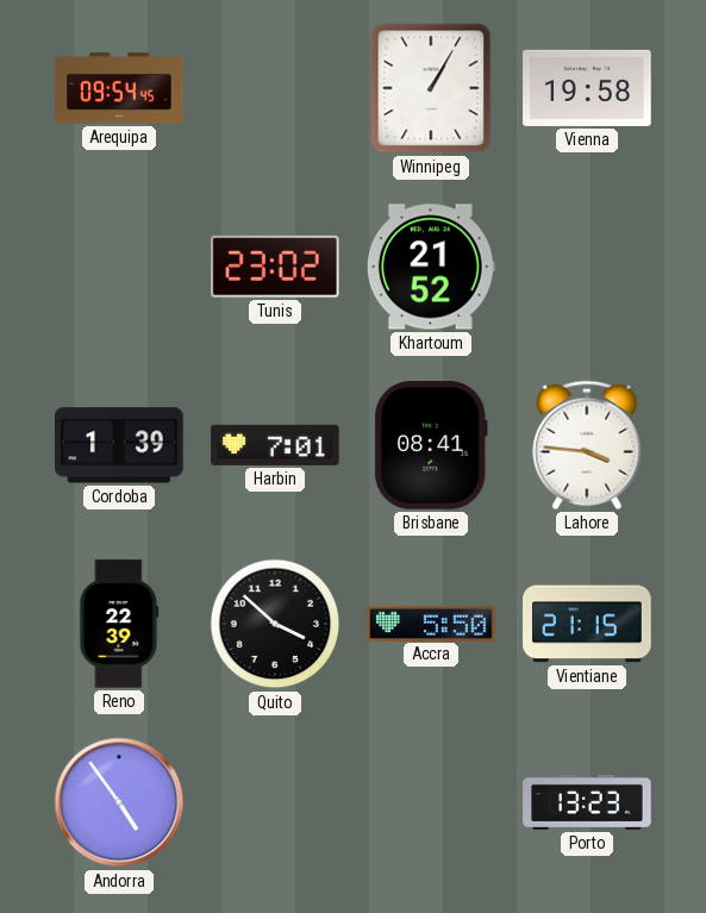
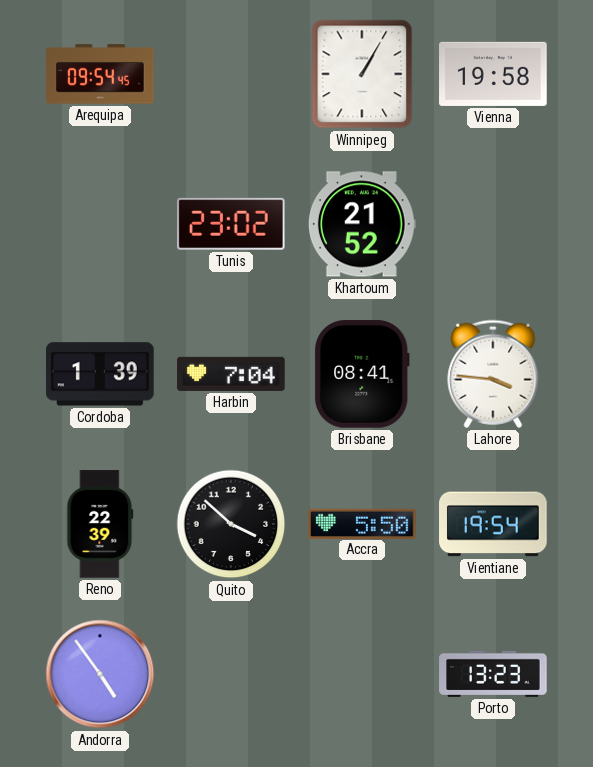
Harbin: 7:01 -> 7:04 (231, 374)
Vientiane: 21:15 -> 19:54 (493, 524)
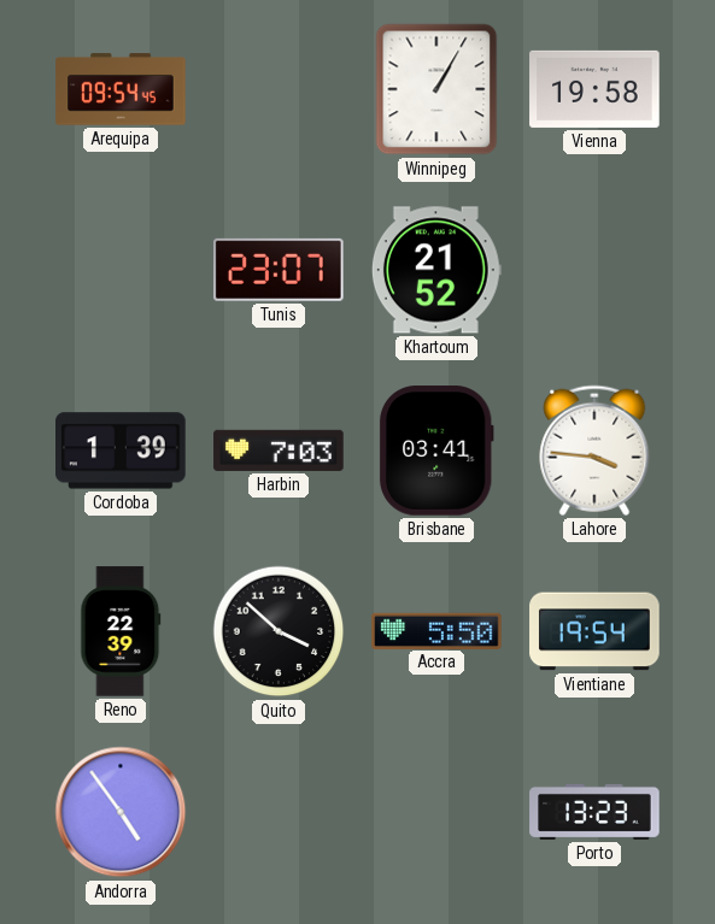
Tunis: 23:02 -> 23:07 (279, 270)
Harbin: 7:04 -> 7:03 (279, 451)
Brisbane: 08:41 -> 03:41 (436, 451)
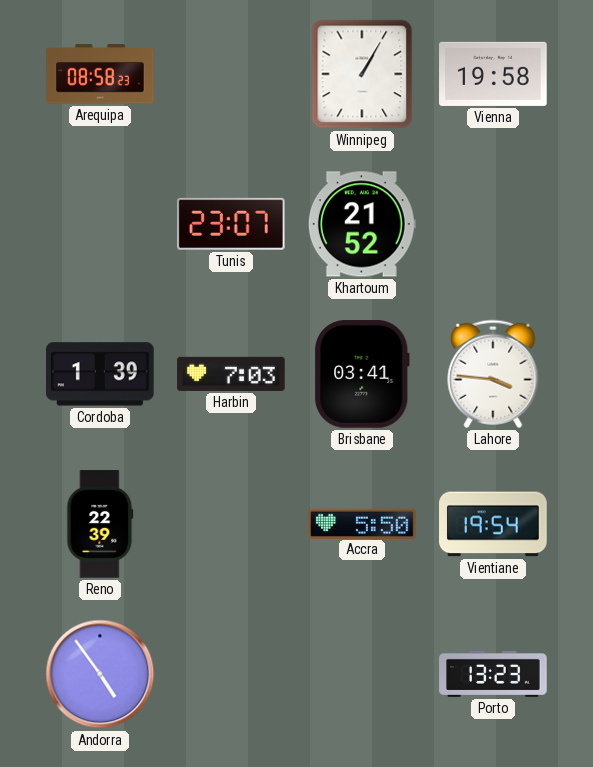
Arequipa: 09:54 -> 08:58 (100, 74)
Quito: 3:52 -> none (279, 631)
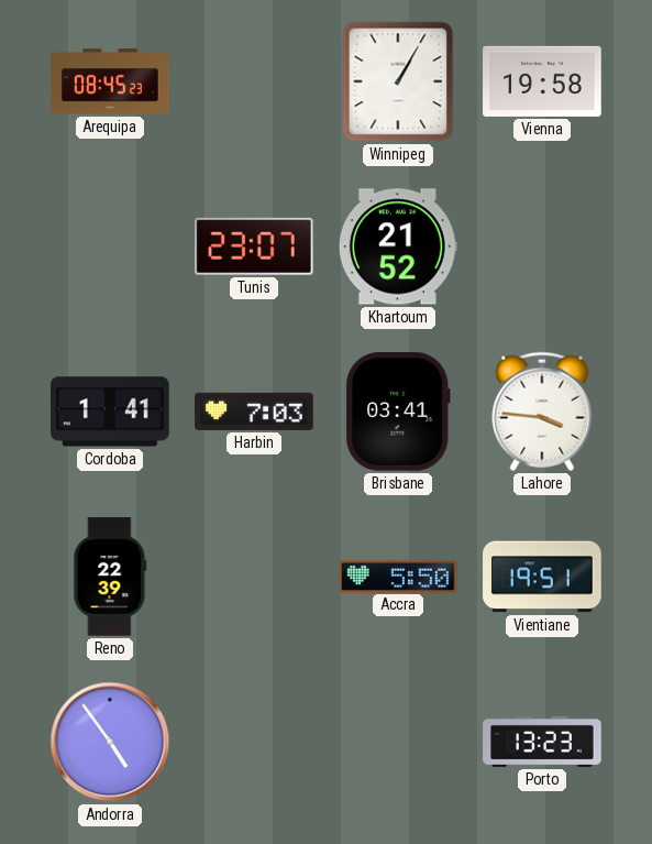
Arequipa: 08:58 -> 08:45 (110, 81)
Cordoba: 1:39 -> 1:41 (110, 412)
Vientiane: 19:54 -> 19:51 (542, 577)
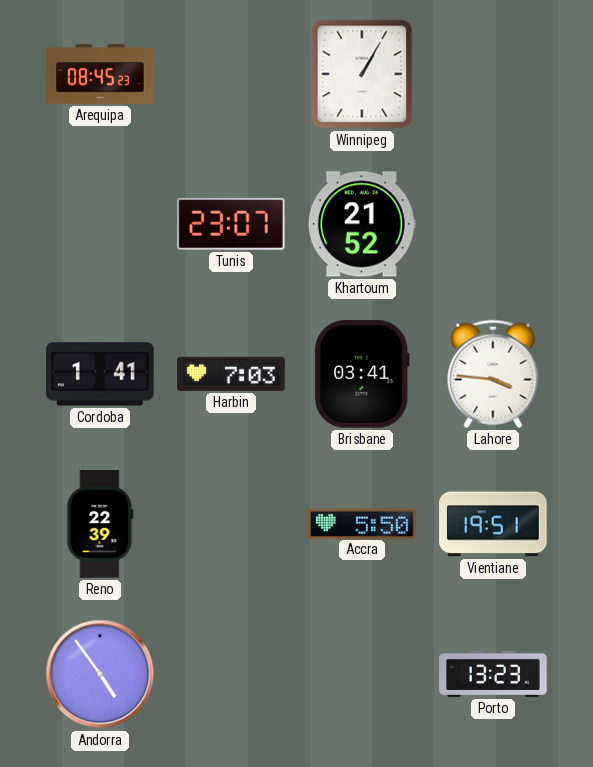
Vienna: 19:58 -> none (542, 81)
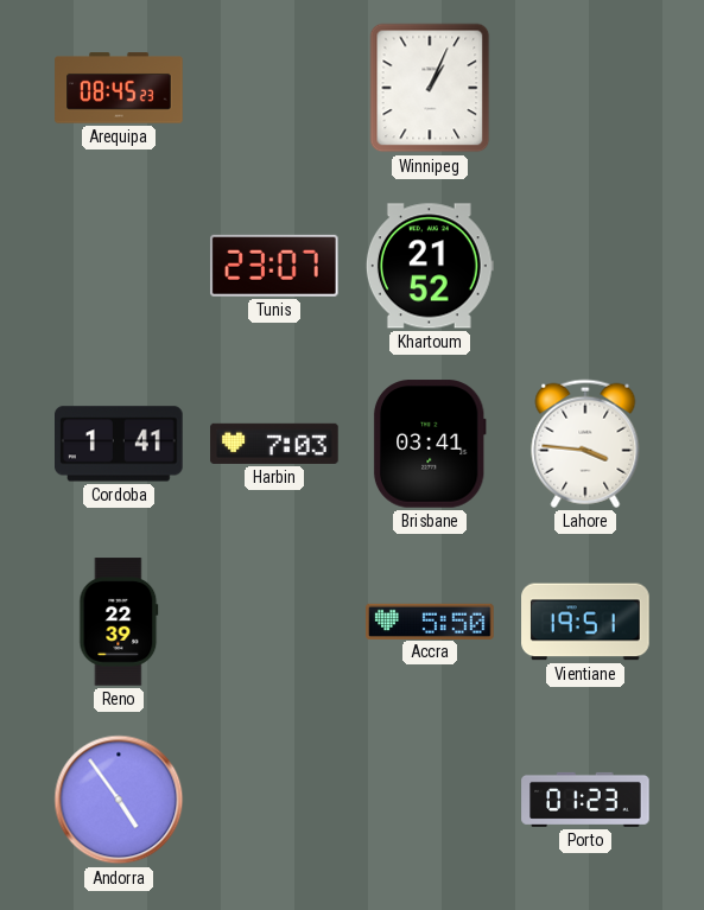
Winnipeg: 1:05 -> 1:04 (430, 88)
Porto: 13:23 -> 01:23 (585, 800)
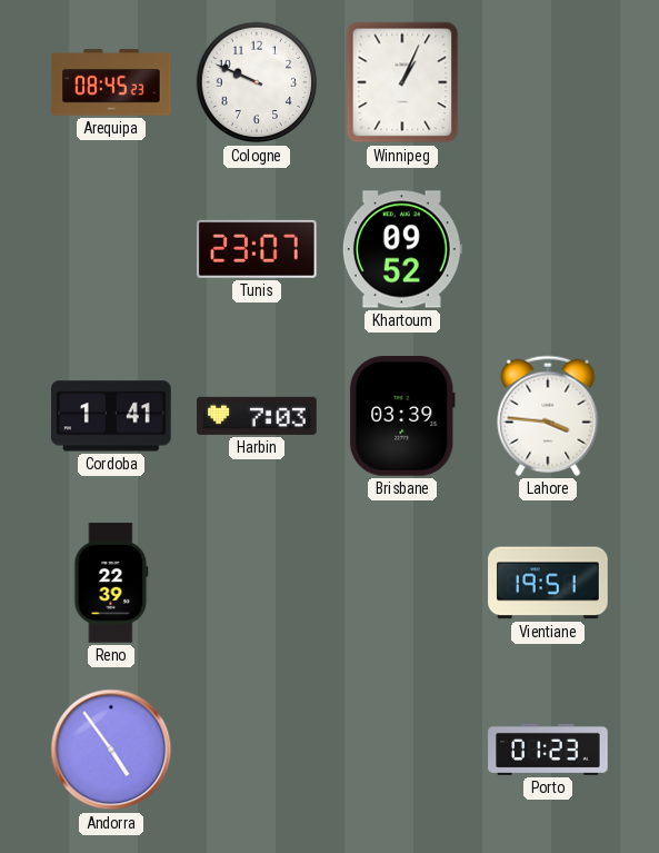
Cologne: none -> 9:49 (257, 82)
Khartoum: 21:52 -> 09:52 (402, 249)
Brisbane: 03:41 -> 03:39 (402, 416)
Accra: 5:50 -> none (430, 621)
